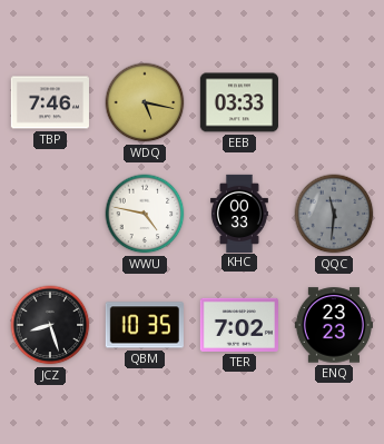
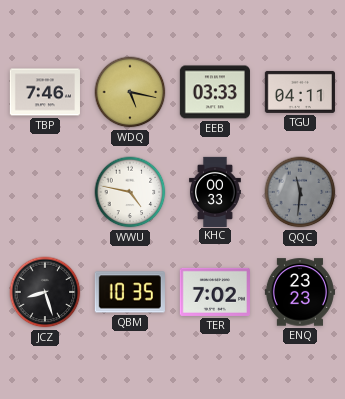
TGU: none -> 04:11 (300, 92)
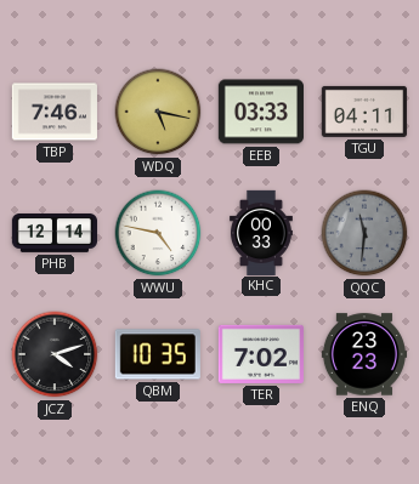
PHB: none -> 12:14 (53, 234)
JCZ: 8:27 -> 4:12 (55, 354)
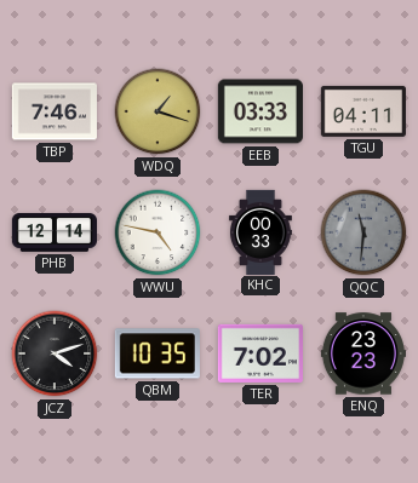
WDQ: 5:17 -> 1:18 (158, 111)
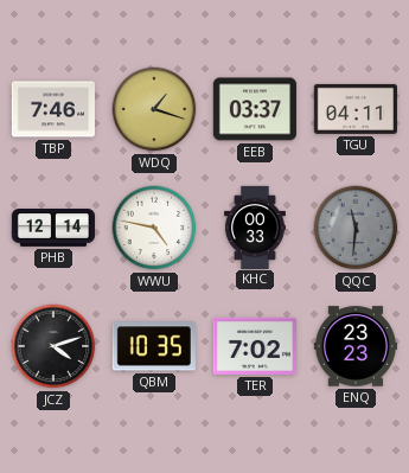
EEB: 03:33 -> 03:37 (255, 109)
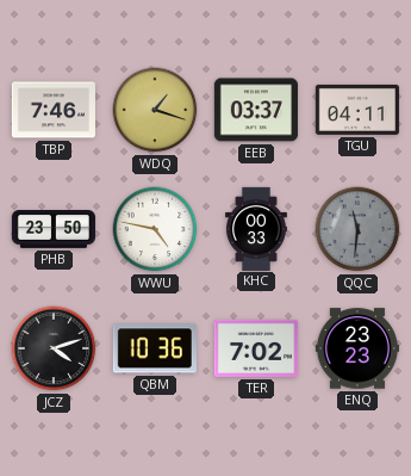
PHB: 12:14 -> 23:50 (52, 230)
QBM: 10:35 -> 10:36 (155, 348)
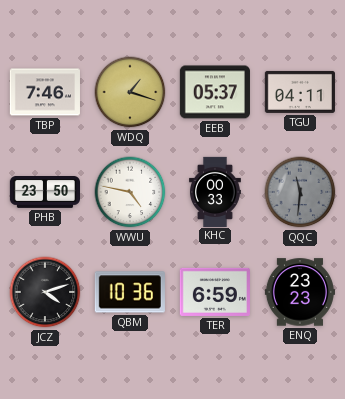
EEB: 03:37 -> 05:37 (215, 92)
TER: 7:02 -> 6:59 (215, 292)
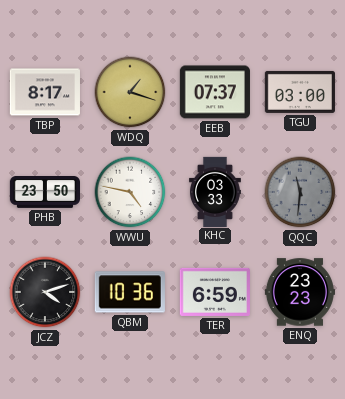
TBP: 7:46 -> 8:17 (45, 92)
EEB: 05:37 -> 07:37 (215, 92)
TGU: 04:11 -> 03:00 (300, 92)
KHC: 00:33 -> 03:33 (215, 191)
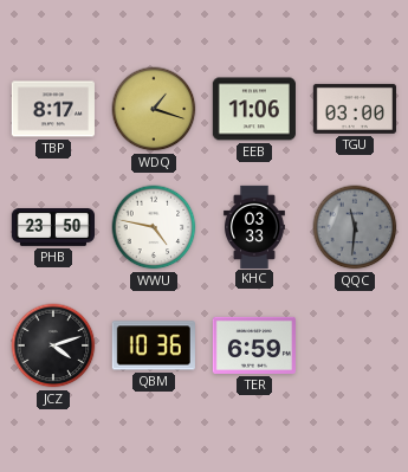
EEB: 07:37 -> 11:06 (254, 109)
ENQ: 23:23 -> none (300, 292)
